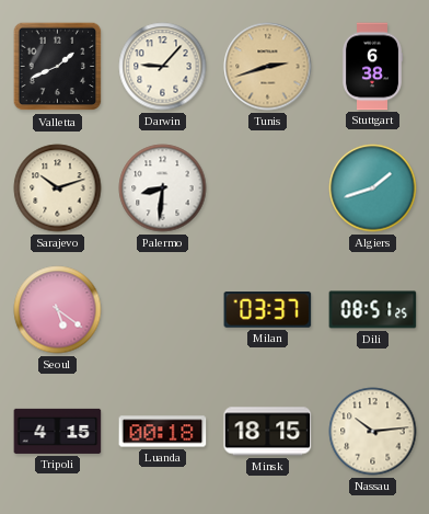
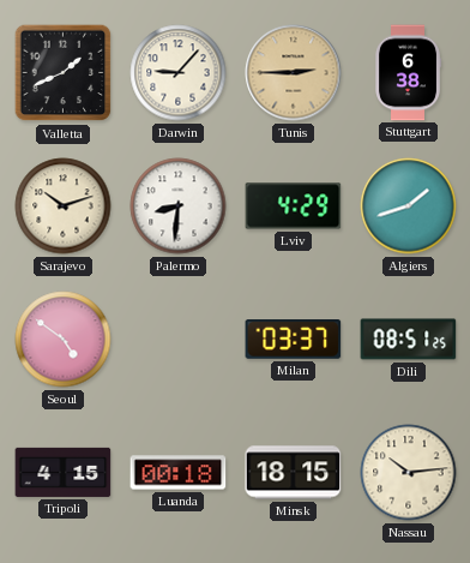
Tunis: 2:42 -> 2:45 (294, 73)
Lviv: none -> 4:29 (294, 206)
Seoul: 5:21 -> 4:51 (64, 340)
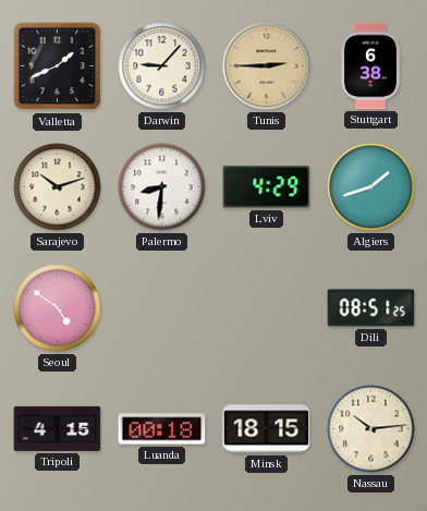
Milan: 03:37 -> none (294, 340)
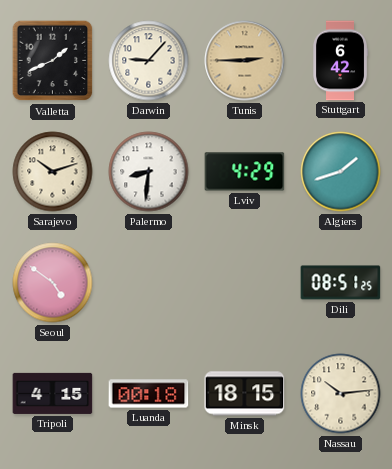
Stuttgart: 6:38 -> 6:42 (340, 61)
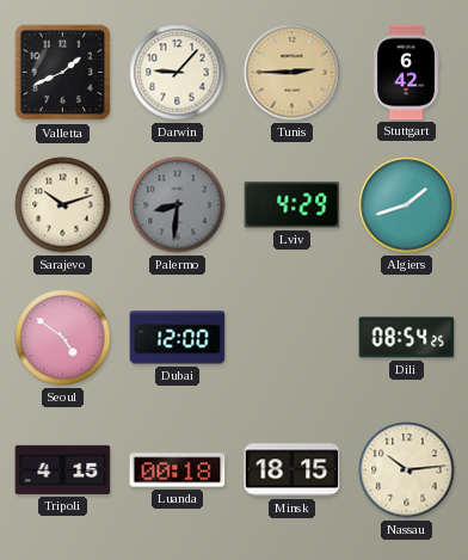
Palermo dial: white -> grey (178, 205)
Dubai: none -> 12:00 (178, 338)
Dili: 08:51 -> 08:54 (407, 338)
